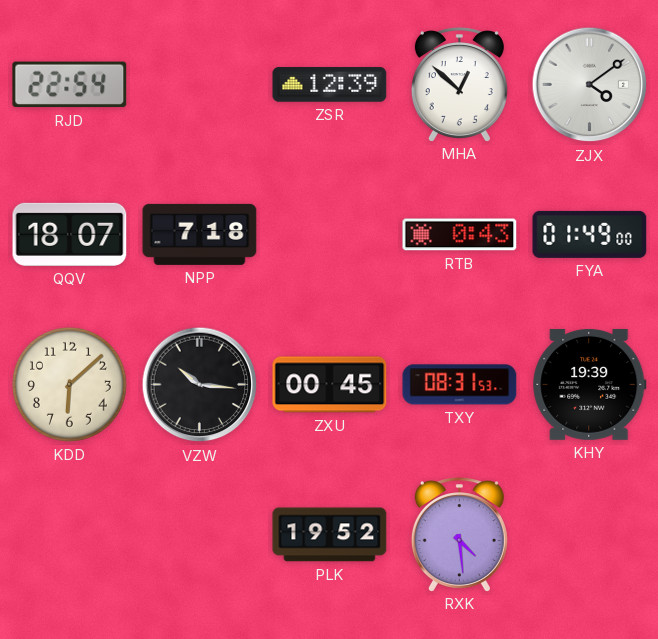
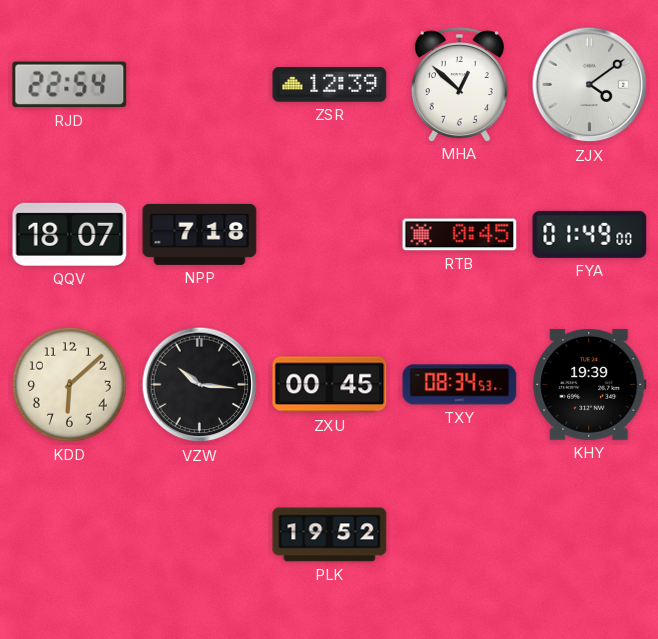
RTB: 0:43 -> 0:45 (460, 235)
TXY: 08:31 -> 08:34 (460, 385)
RXK: 4:29 -> none (459, 534)
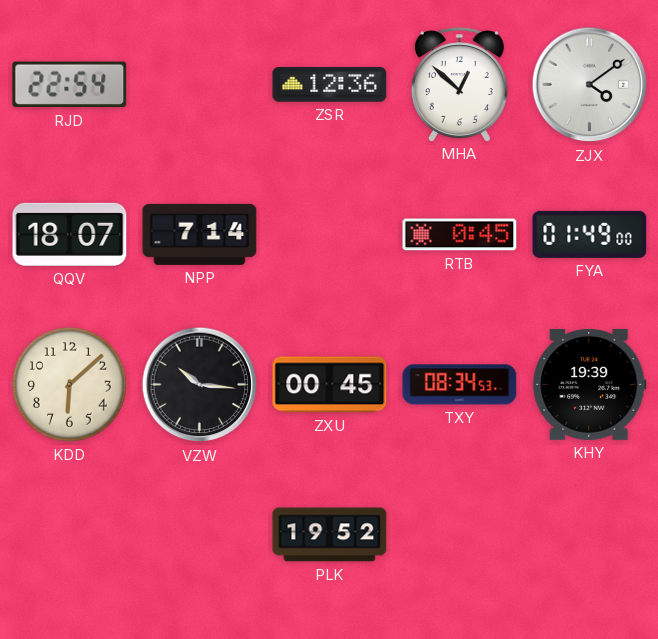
ZSR: 12:39 -> 12:36 (330, 85)
NPP: 7:18 -> 7:14 (200, 234)
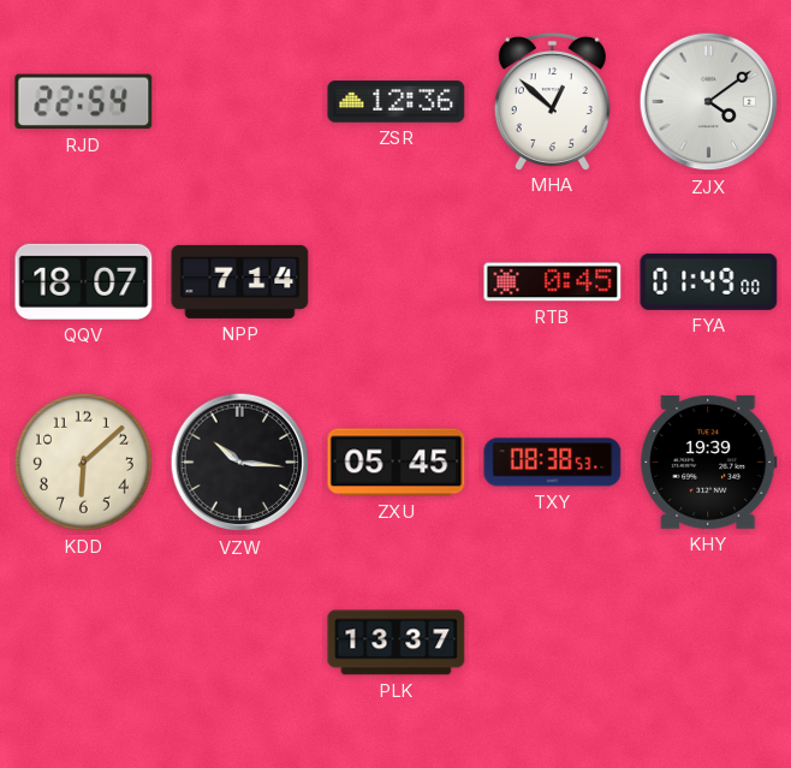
ZXU: 00:45 -> 05:45 (397, 463)
TXY: 08:34 -> 08:38 (553, 463)
PLK: 19:52 -> 13:37 (397, 643)
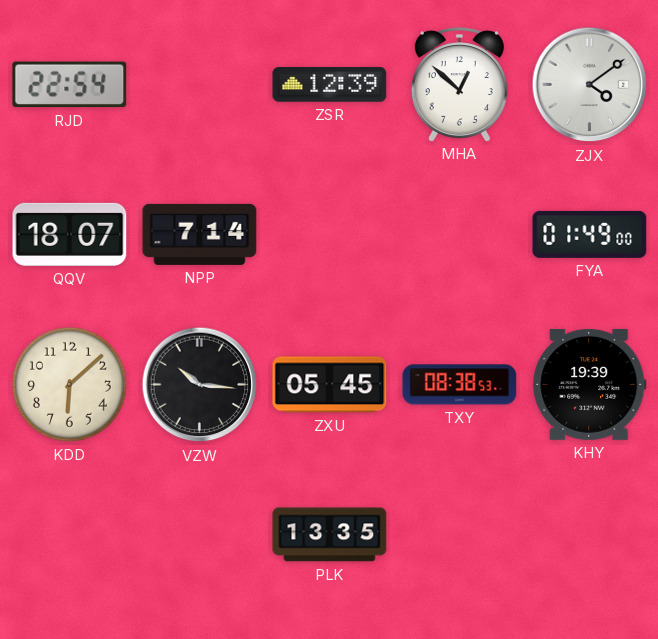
ZSR: 12:36 -> 12:39 (330, 85)
RTB: 0:45 -> none (553, 282)
PLK: 13:37 -> 13:35 (330, 535)
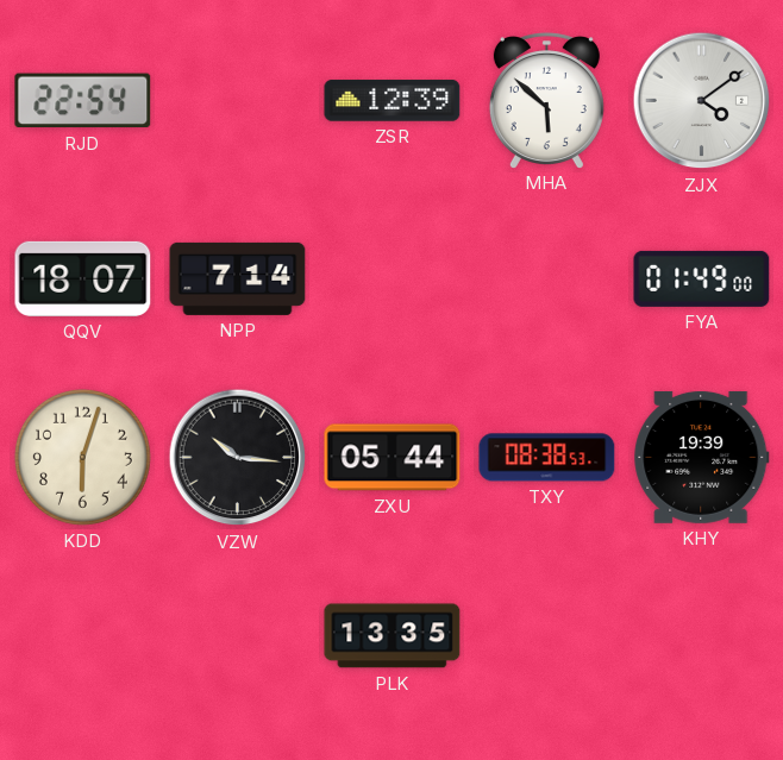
MHA: 12:52 -> 5:52 (546, 100)
KDD: 6:08 -> 6:03 (82, 457)
ZXU: 05:45 -> 05:44 (393, 458)
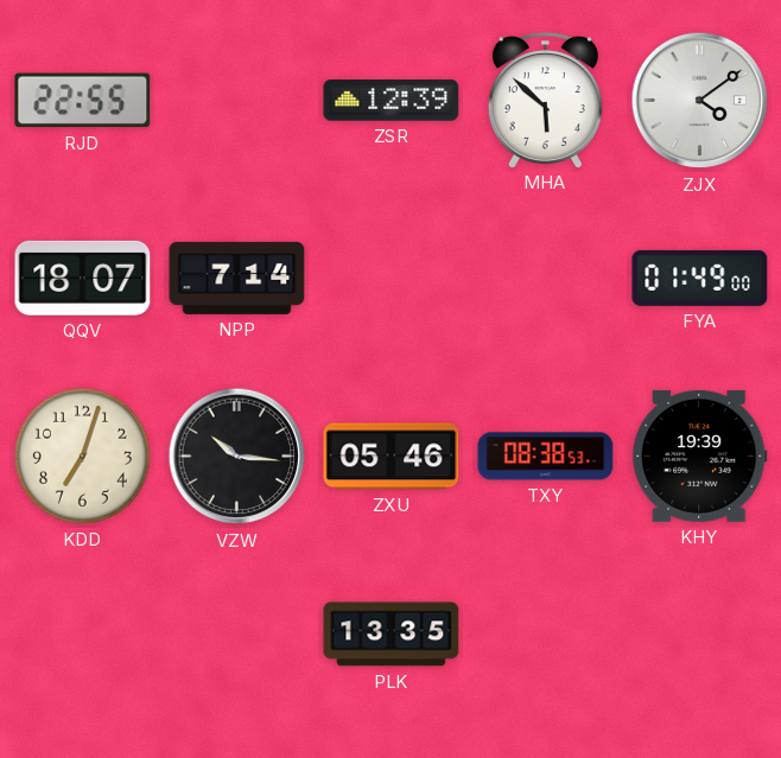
RJD: 22:54 -> 22:55 (83, 101)
KDD: 6:03 -> 7:03 (82, 456)
ZXU: 05:44 -> 05:46 (392, 457)
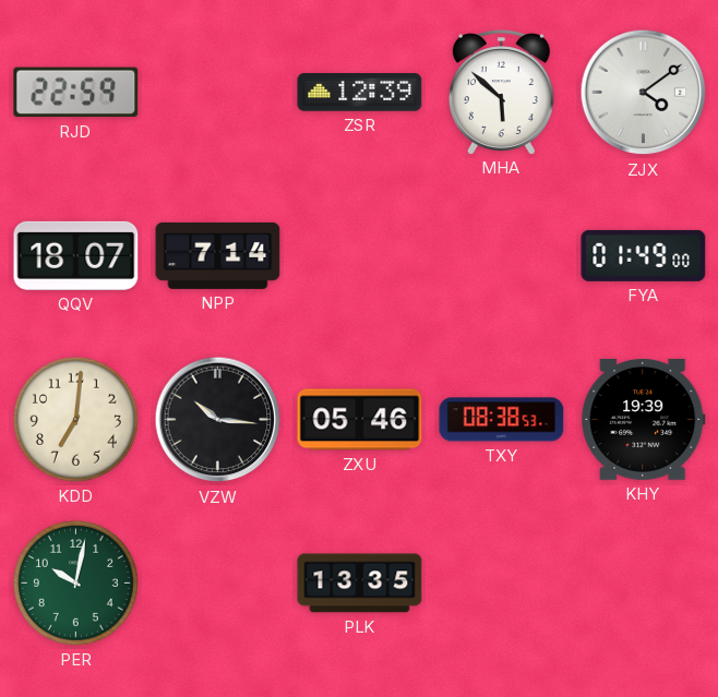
RJD: 22:55 -> 22:59 (76, 93)
KDD: 7:03 -> 7:01 (75, 419)
PER: none -> 10:02 (75, 582)
